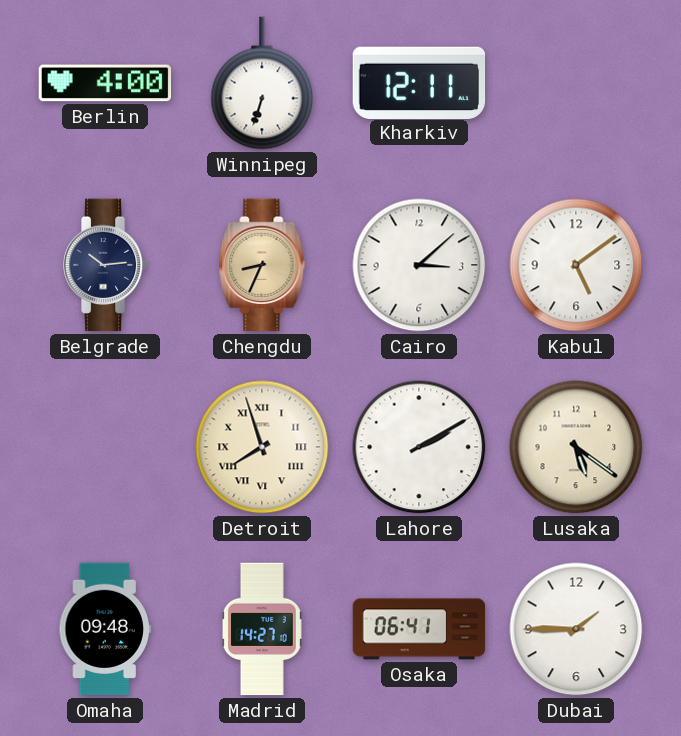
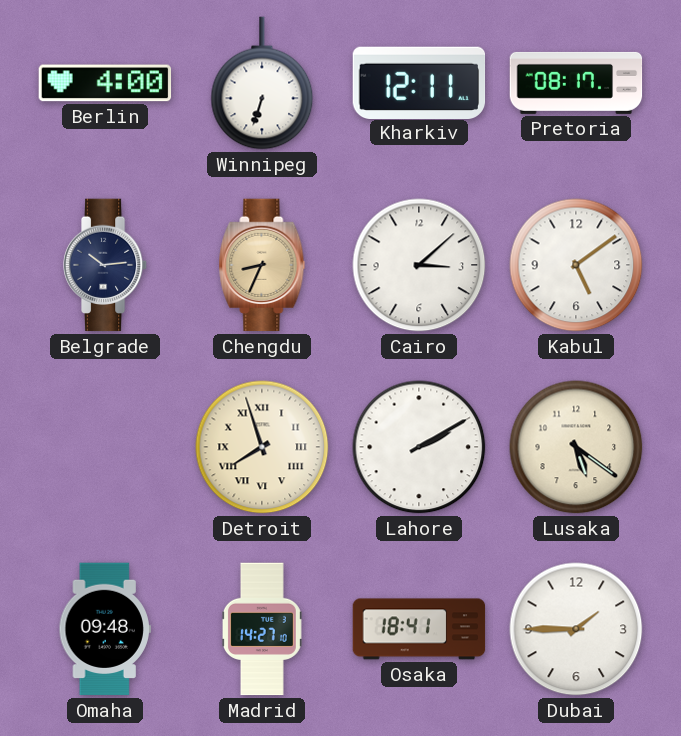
Pretoria: none -> 08:17 (576, 83)
Osaka: 06:41 -> 18:41 (419, 629)
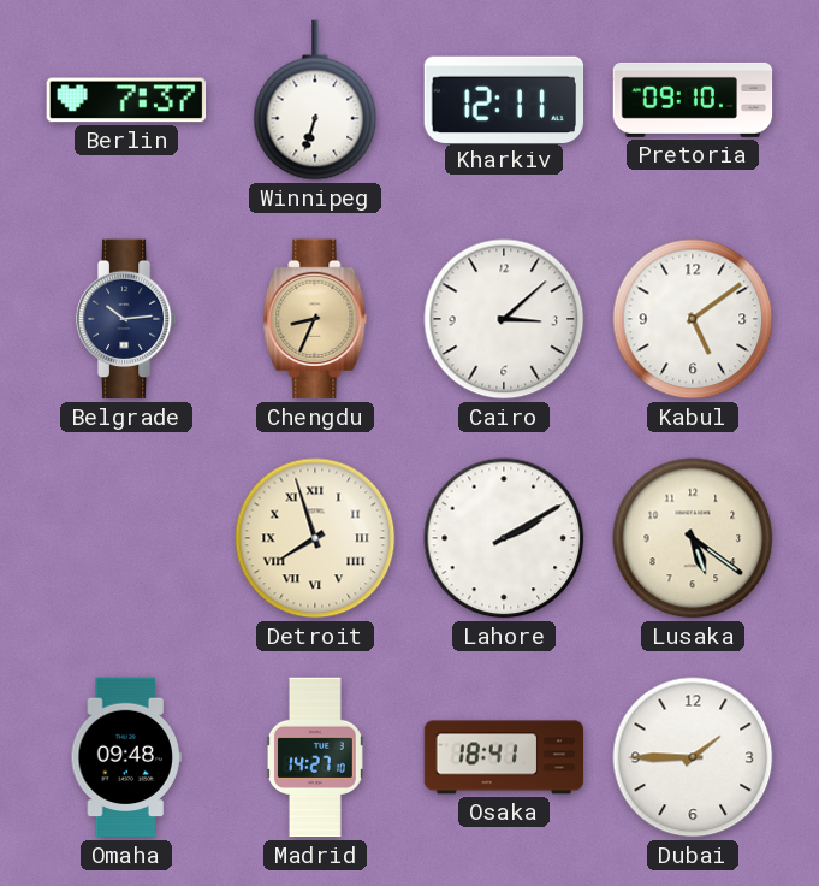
Berlin: 4:00 -> 7:37 (126, 100)
Pretoria: 08:17 -> 09:10 (693, 100)
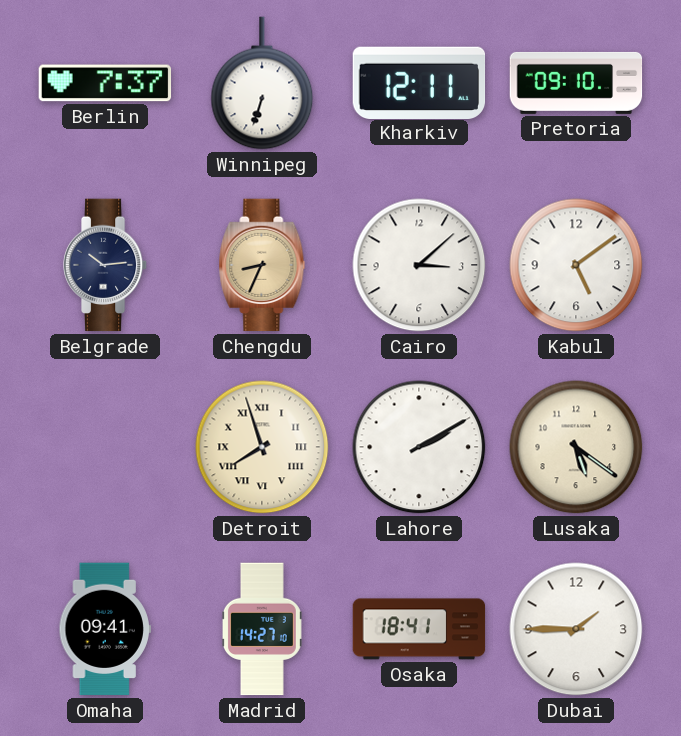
Omaha: 09:48 -> 09:41 (104, 629)
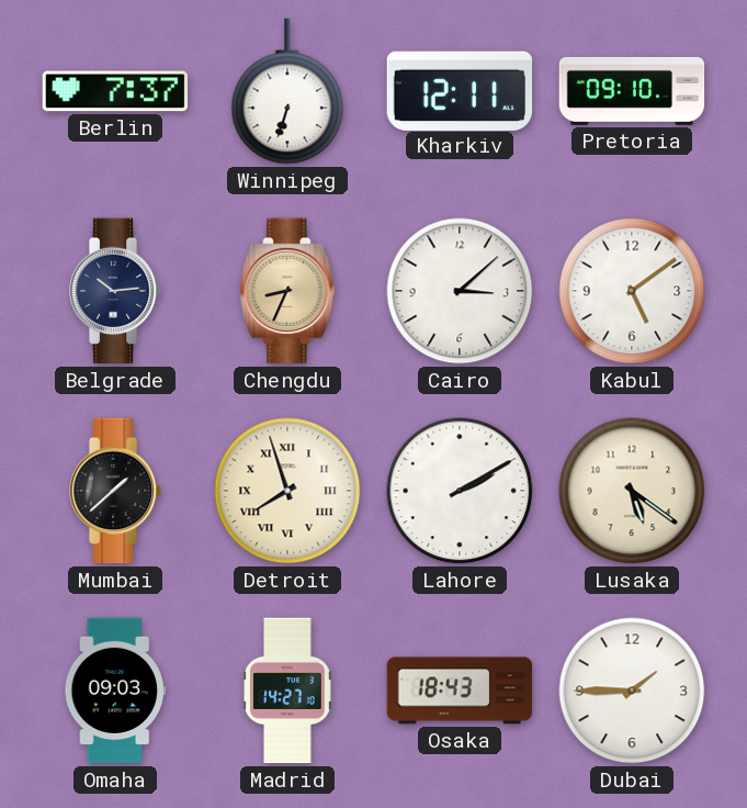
Mumbai: none -> 1:38 (115, 491)
Omaha: 09:41 -> 09:03 (114, 691)
Osaka: 18:41 -> 18:43 (460, 691)
